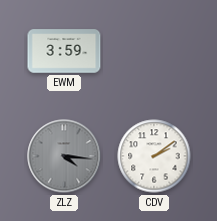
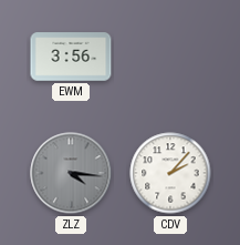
EWM: 3:59 -> 3:56 (71, 57)
CDV: 2:09 -> 2:07 (170, 173)
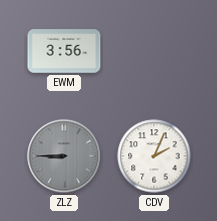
ZLZ: 4:16 -> 8:45 (64, 156)
CDV: 2:07 -> 2:04 (154, 156)
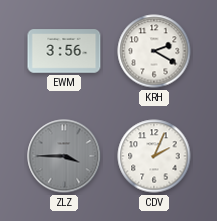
KRH: none -> 2:20 (154, 51)
ZLZ: 8:45 -> 3:45 (64, 156)
